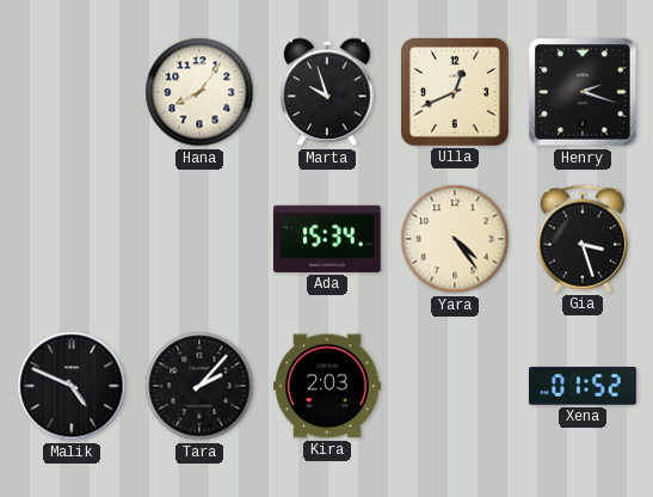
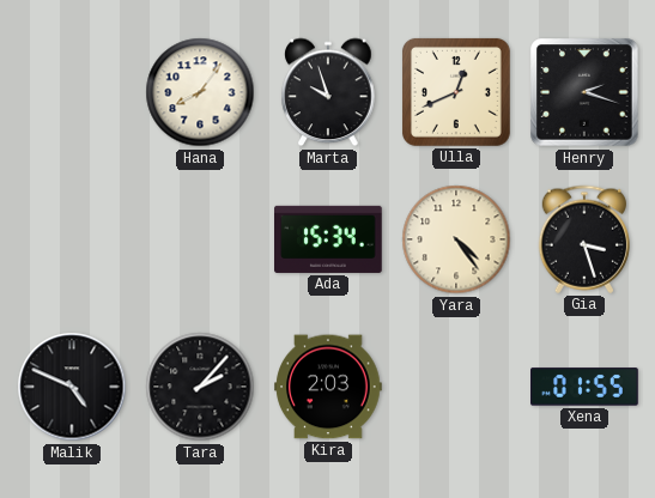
Xena: 01:52 -> 01:55 (586, 387)
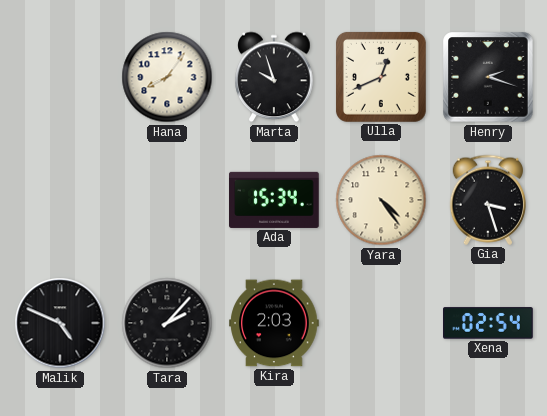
Xena: 01:55 -> 02:54 (489, 323)
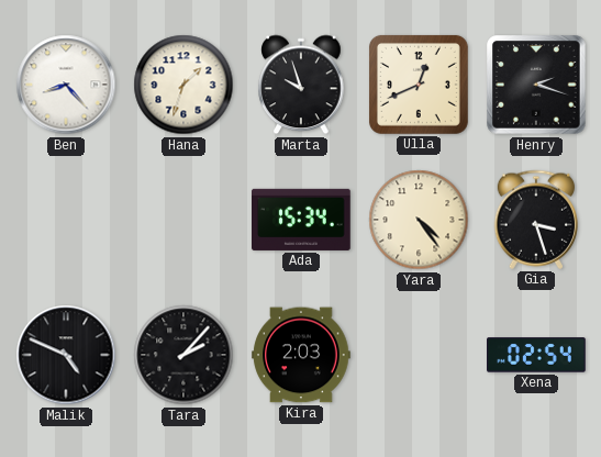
Ben: none -> 8:23 (66, 85)
Hana: 8:06 -> 1:33 (183, 85)
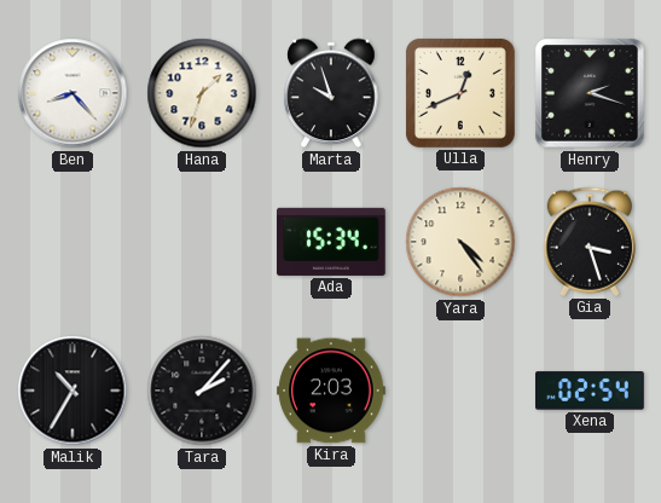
Malik: 4:49 -> 10:35 (73, 391)
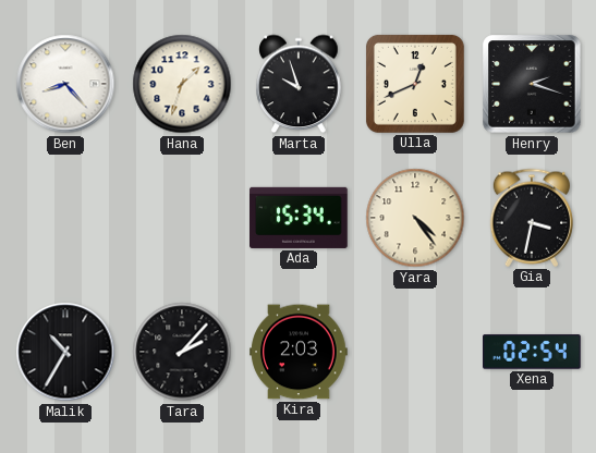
Gia: 3:27 -> 3:32 (531, 218)
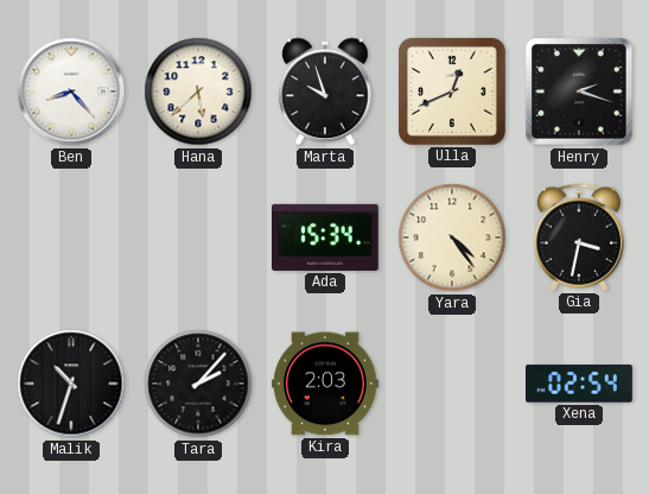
Hana: 1:33 -> 5:38 (198, 91)
Malik: 10:35 -> 10:33 (71, 384)
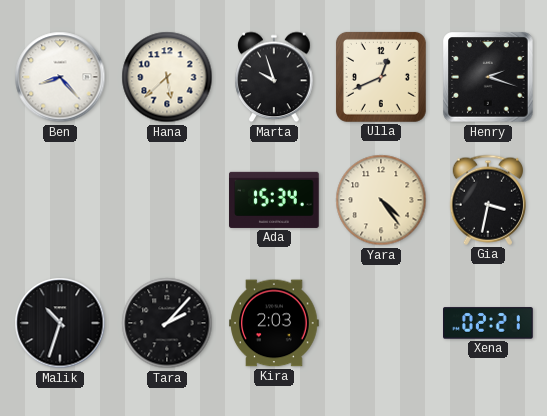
Xena: 02:54 -> 02:21 (489, 323)
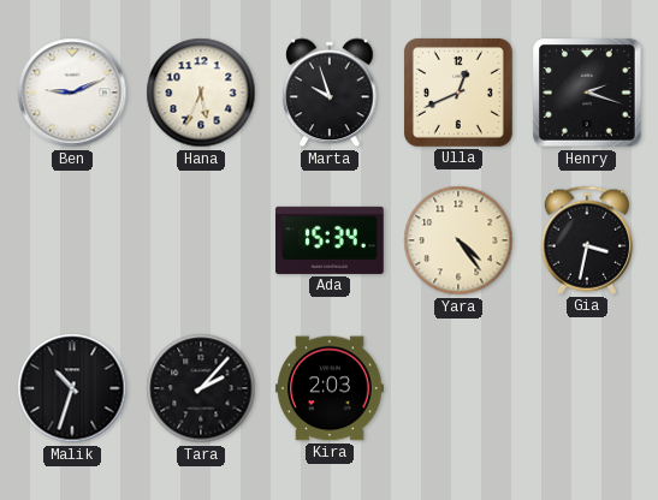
Ben: 8:23 -> 9:11 (72, 93)
Hana: 5:38 -> 5:34 (201, 93)
Xena: 02:21 -> none (489, 323)
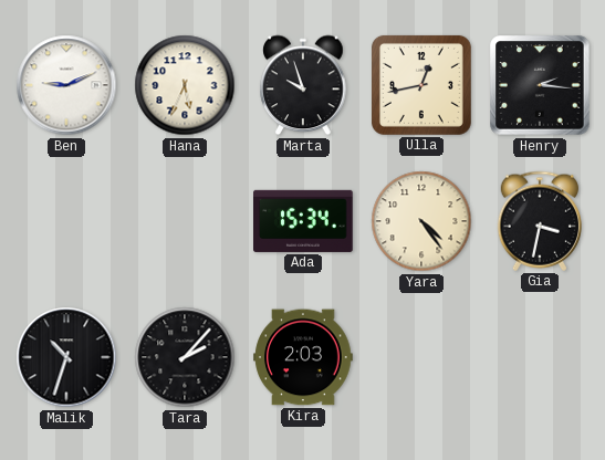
Ulla: 12:41 -> 12:43 (421, 85)
Henry: 2:18 -> 2:16 (540, 85)
